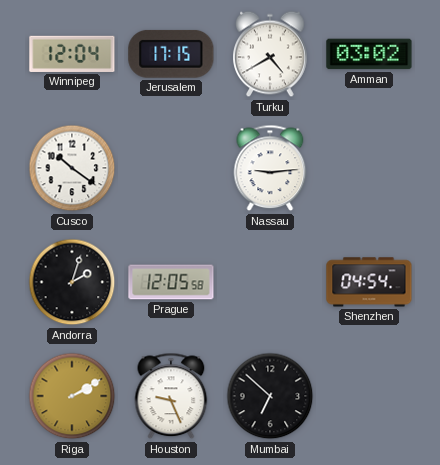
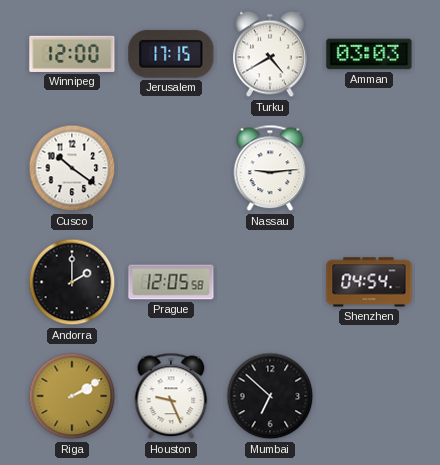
Winnipeg: 12:04 -> 12:00 (72, 54)
Amman: 03:02 -> 03:03 (369, 54)
Andorra: 2:03 -> 2:00 (72, 282)
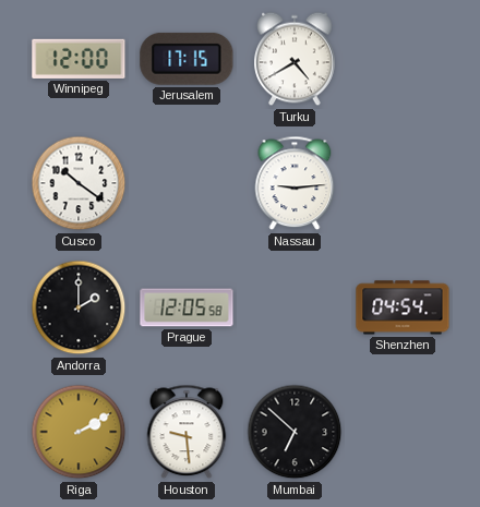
Amman: 03:03 -> none (369, 54)
Houston: 9:26 -> 9:29 (187, 432)
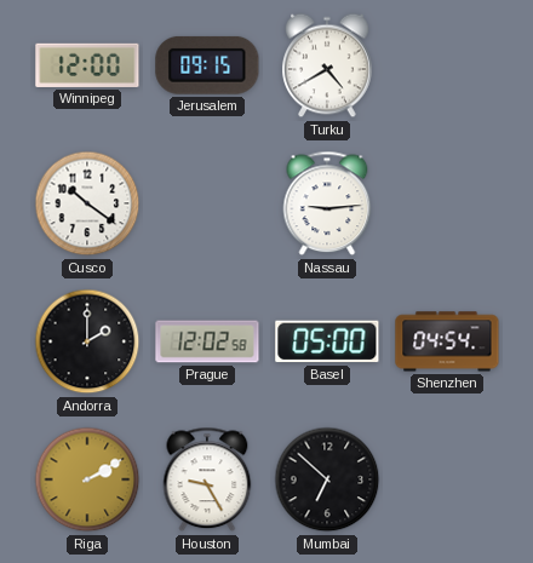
Jerusalem: 17:15 -> 09:15 (207, 65)
Prague: 12:05 -> 12:02 (207, 341)
Basel: none -> 05:00 (327, 341)
Houston: 9:29 -> 9:25 (207, 479)
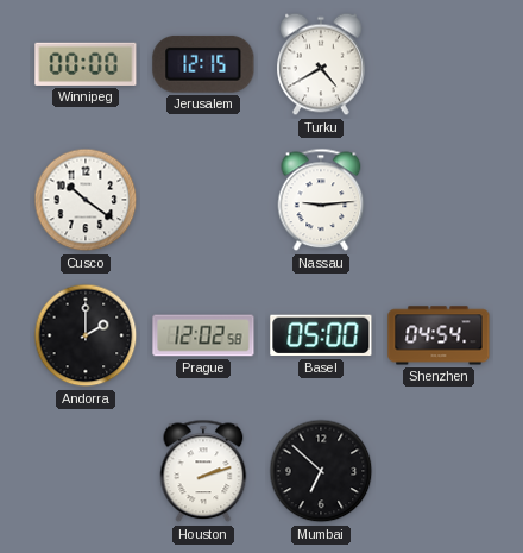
Winnipeg: 12:00 -> 00:00 (86, 64)
Jerusalem: 09:15 -> 12:15 (203, 64)
Riga: 2:10 -> none (87, 479)
Houston: 9:25 -> 2:12 (203, 471)
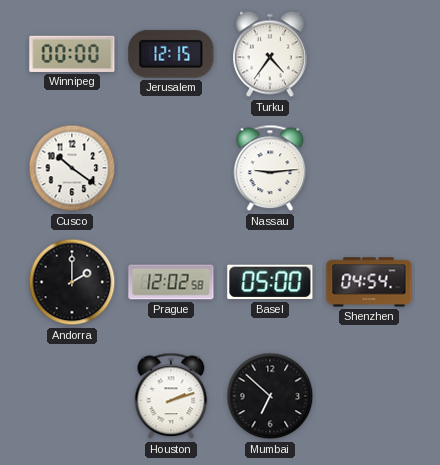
Turku: 4:40 -> 4:36 (270, 54)
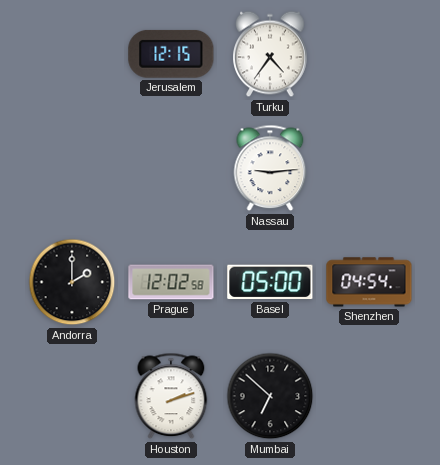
Winnipeg: 00:00 -> none (72, 54)
Cusco: 10:21 -> none (72, 168)
